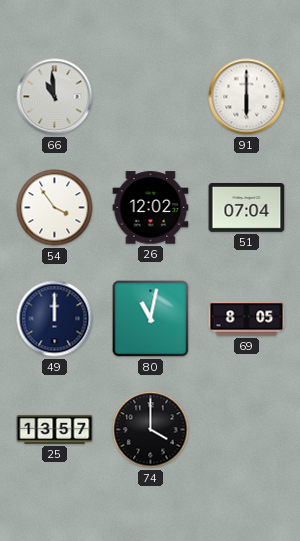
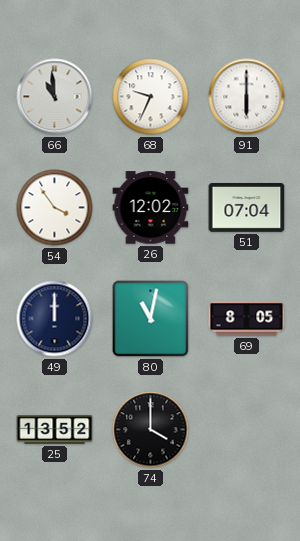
68: none -> 9:34 (151, 97)
25: 13:57 -> 13:52 (55, 429)
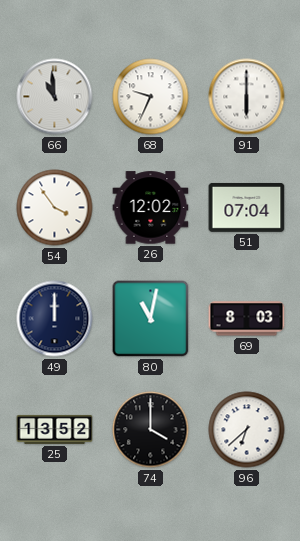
69: 8:05 -> 8:03 (247, 319)
96: none -> 6:38 (247, 430)
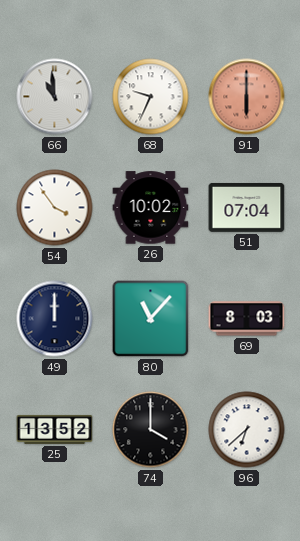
91 dial: white -> salmon (247, 97)
26: 12:02 -> 10:02 (151, 208)
80: 11:02 -> 11:07 (151, 319)
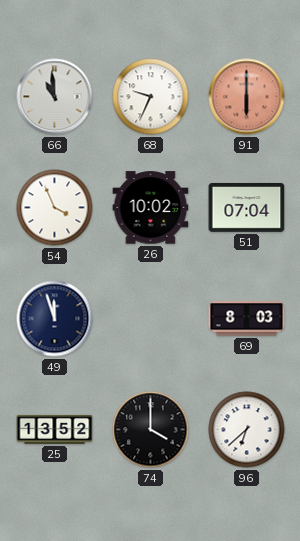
54: 3:54 -> 3:56 (55, 208)
49: 12:00 -> 11:57 (55, 319)
80: 11:07 -> none (151, 319)
